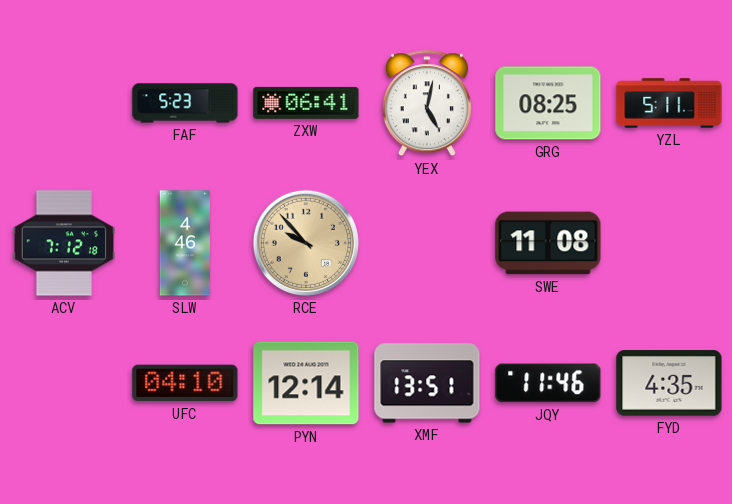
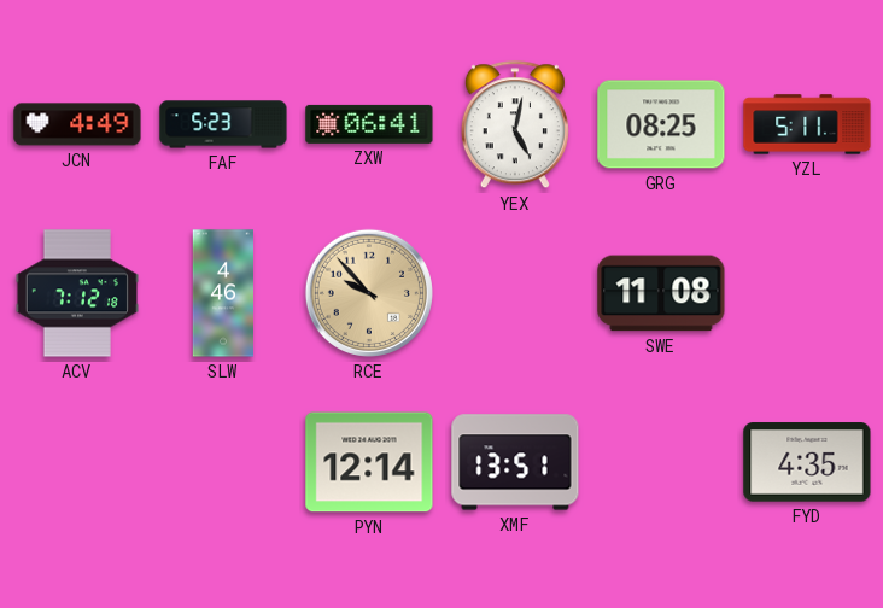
JCN: none -> 4:49 (77, 124)
UFC: 04:10 -> none (185, 383)
JQY: 11:46 -> none (548, 383)
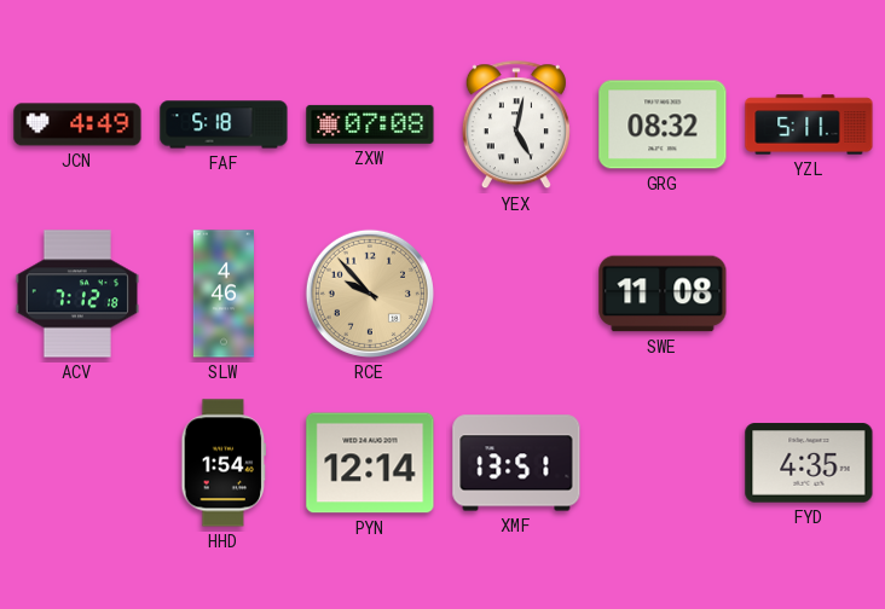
FAF: 5:23 -> 5:18 (224, 124)
ZXW: 06:41 -> 07:08 (370, 124)
GRG: 08:25 -> 08:32 (663, 124)
HHD: none -> 1:54 (224, 463)
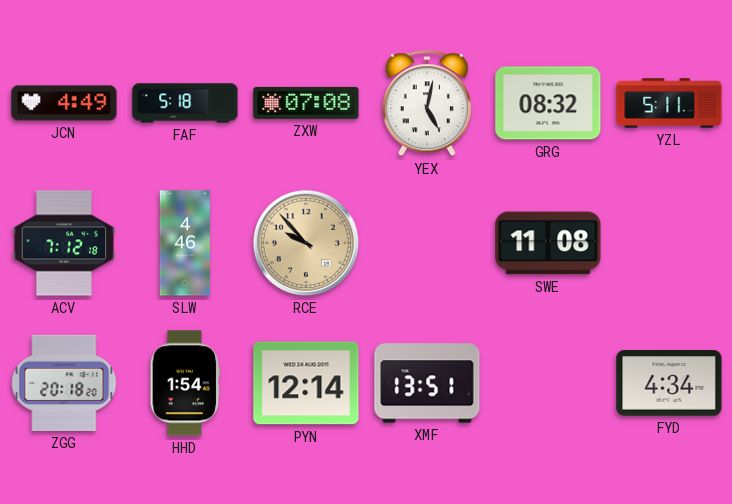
ZGG: none -> 20:18 (64, 383)
FYD: 4:35 -> 4:34 (669, 383)
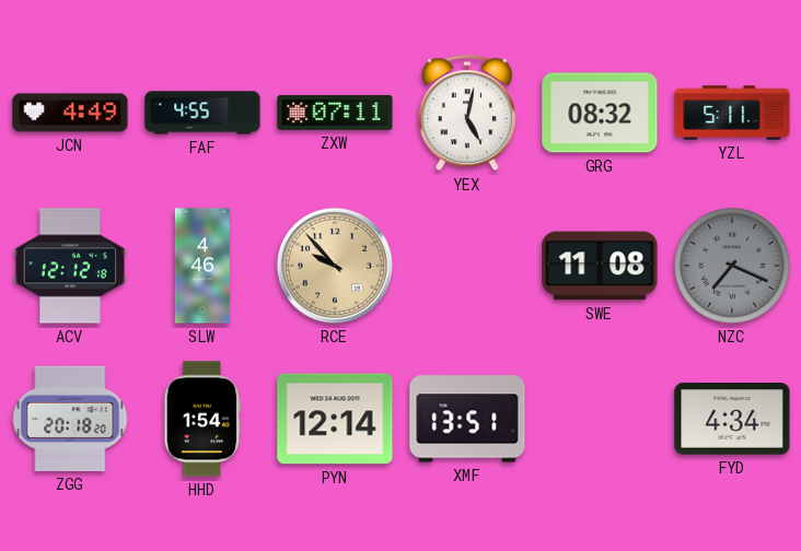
FAF: 5:18 -> 4:55 (202, 113)
ZXW: 07:08 -> 07:11 (335, 113)
ACV: 7:12 -> 12:12 (70, 266)
NZC: none -> 7:19 (733, 267)
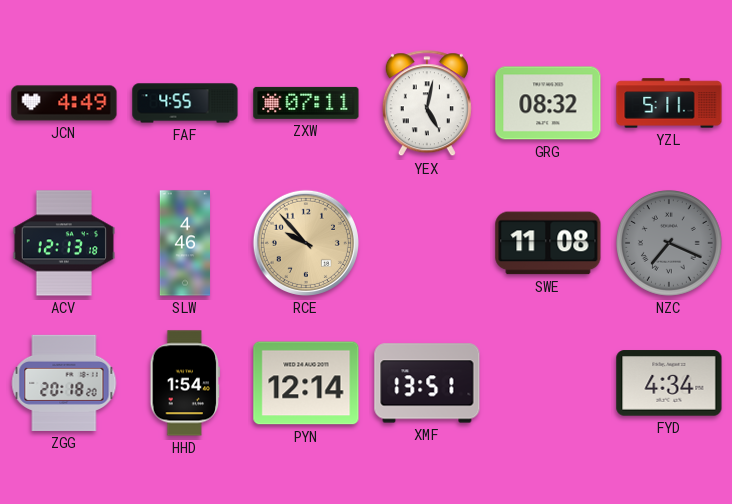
ACV: 12:12 -> 12:13 (64, 243)
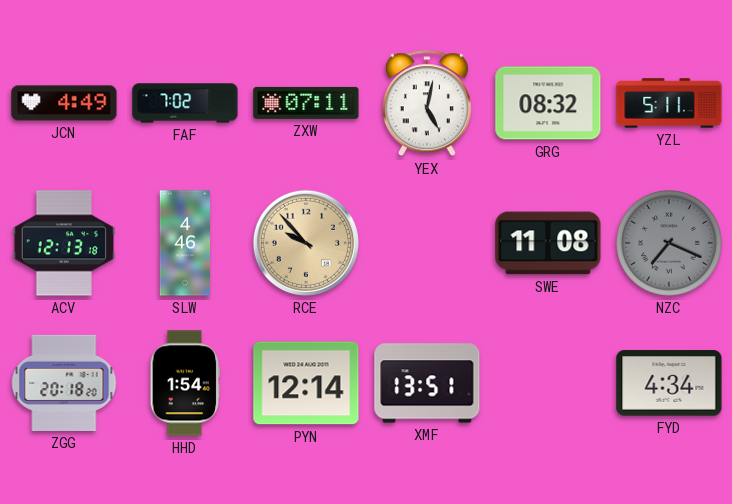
FAF: 4:55 -> 7:02 (185, 103)
